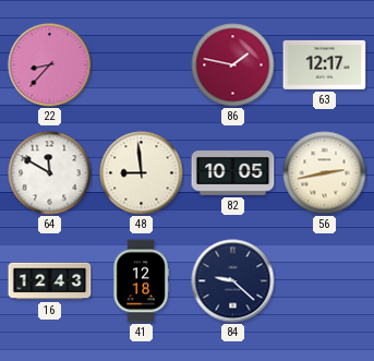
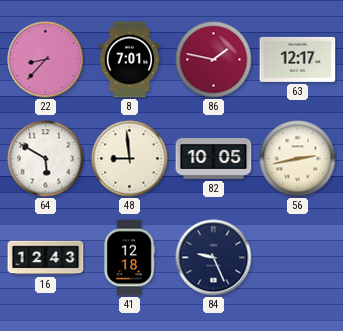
8: none -> 7:01 (130, 60)
64: 11:50 -> 5:50 (46, 159)
84: 9:22 -> 9:26 (214, 258)
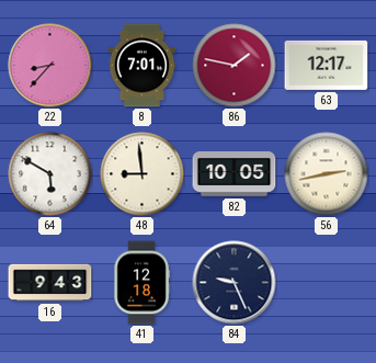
16: 12:43 -> 9:43 (50, 283)
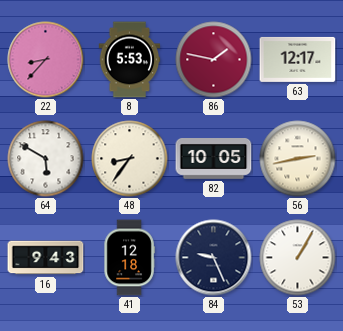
8: 7:01 -> 5:53 (130, 60)
48: 8:59 -> 8:36 (130, 159)
53: none -> 1:05 (298, 258)
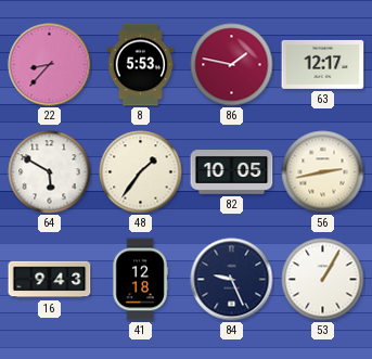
48: 8:36 -> 1:36 (141, 172)
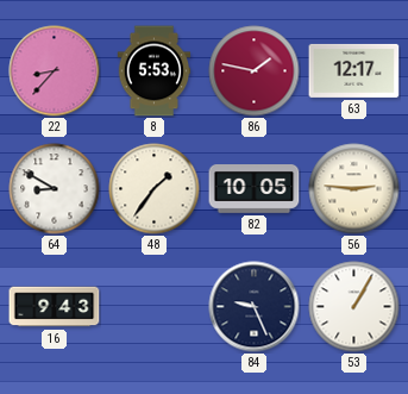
64: 5:50 -> 8:50 (55, 189)
56: 2:43 -> 2:46 (354, 189)
41: 12:18 -> none (140, 280)
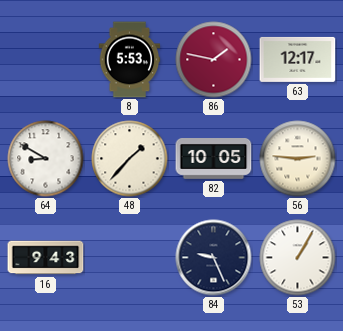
22: 8:37 -> none (55, 71)
48: 1:36 -> 1:37 (130, 159)
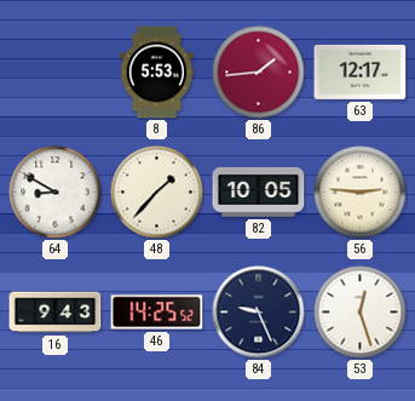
86: 1:47 -> 1:44 (259, 73)
46: none -> 14:25 (157, 313)
53: 1:05 -> 12:27 (361, 313)
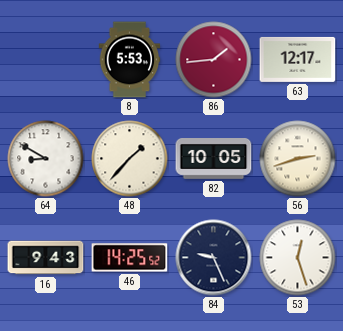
56: 2:46 -> 2:42 (298, 159)
